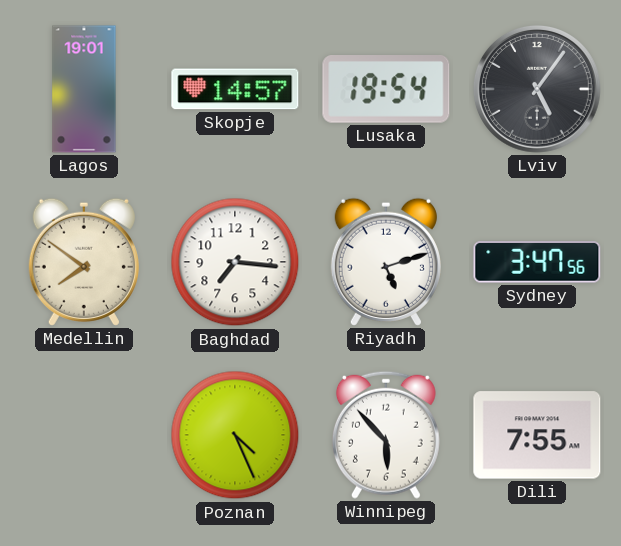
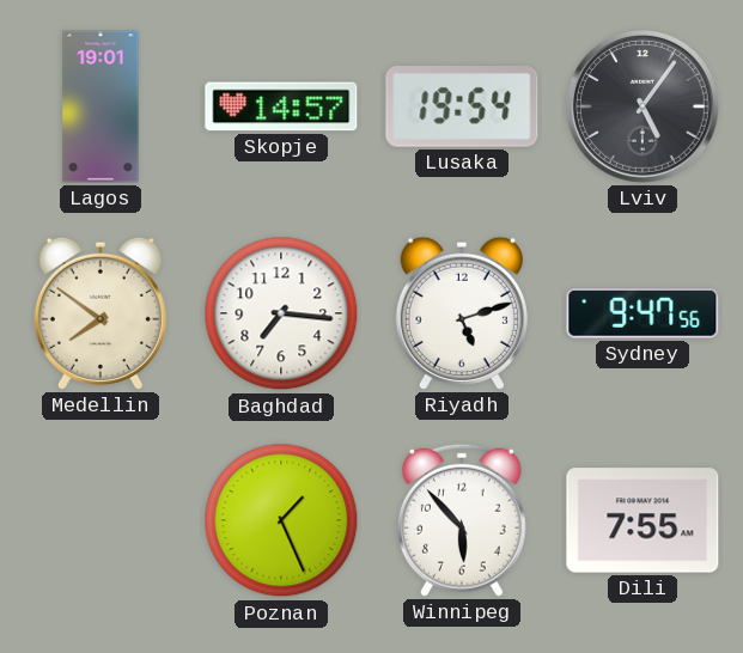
Sydney: 3:47 -> 9:47 (642, 315)
Poznan: 4:26 -> 1:26 (281, 520)
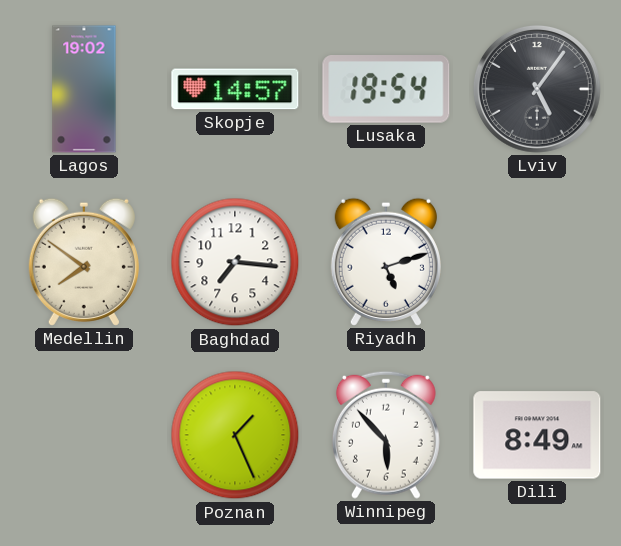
Lagos: 19:01 -> 19:02 (84, 89)
Sydney: 9:47 -> none (642, 315)
Dili: 7:55 -> 8:49 (537, 435)
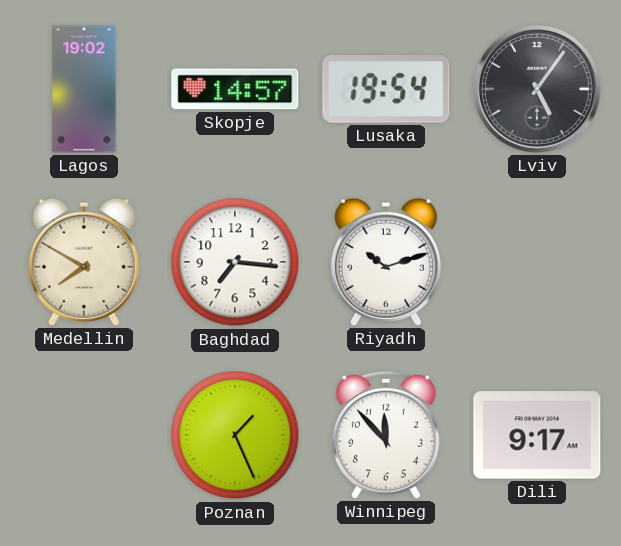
Medellin: 7:51 -> 7:50 (84, 262)
Riyadh: 5:12 -> 10:12 (386, 262)
Winnipeg: 5:53 -> 11:53 (386, 435)
Dili: 8:49 -> 9:17 (537, 435)
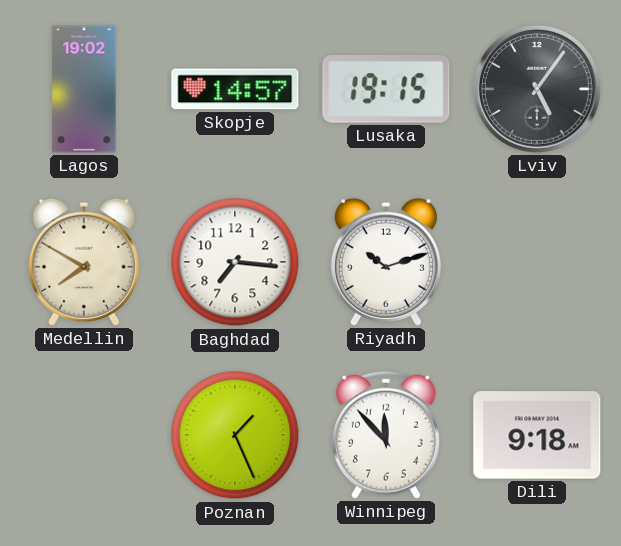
Lusaka: 19:54 -> 19:15 (386, 90)
Dili: 9:17 -> 9:18 (537, 435)
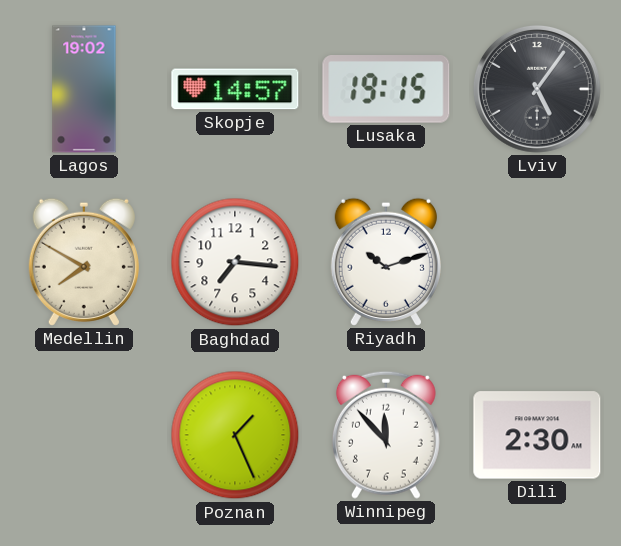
Dili: 9:18 -> 2:30 (537, 435)
